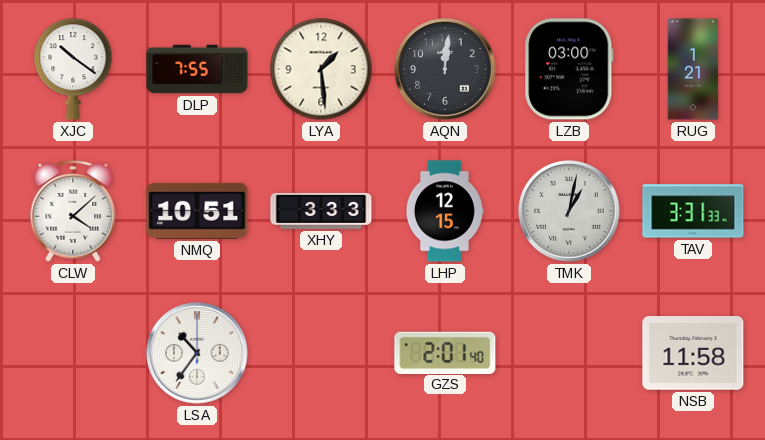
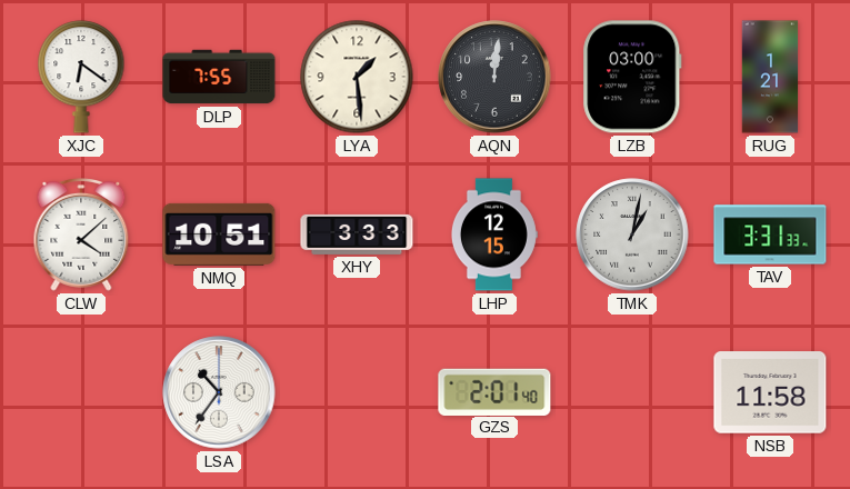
XJC: 10:21 -> 6:21 (81, 77)
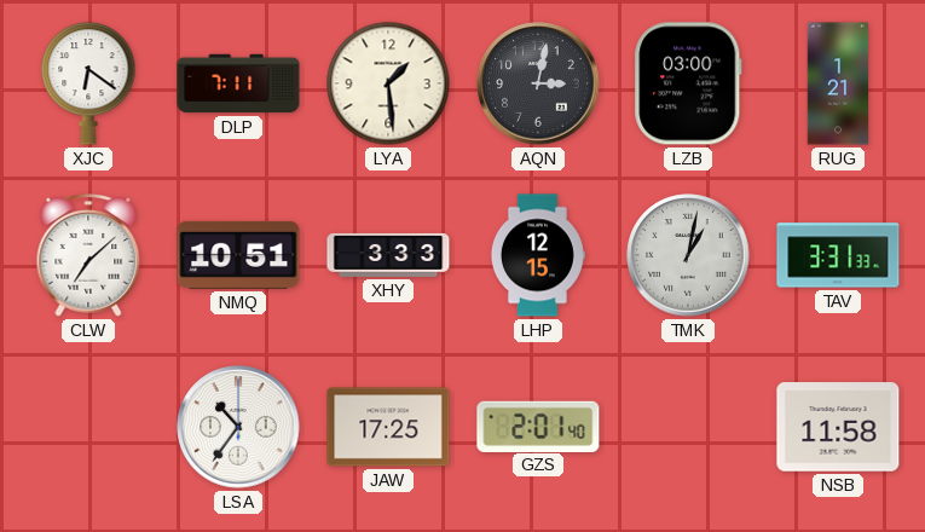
DLP: 7:55 -> 7:11 (238, 83)
AQN: 12:01 -> 3:02 (538, 83)
CLW: 4:08 -> 7:08 (88, 256)
JAW: none -> 17:25 (388, 427)
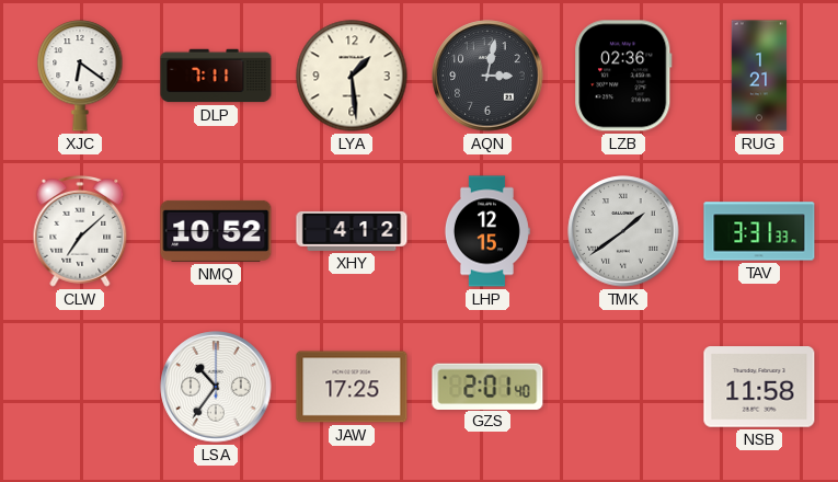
LZB: 03:00 -> 02:36 (623, 76)
NMQ: 10:51 -> 10:52 (216, 231)
XHY: 3:33 -> 4:12 (352, 231)
TMK: 1:02 -> 1:39 (623, 231)
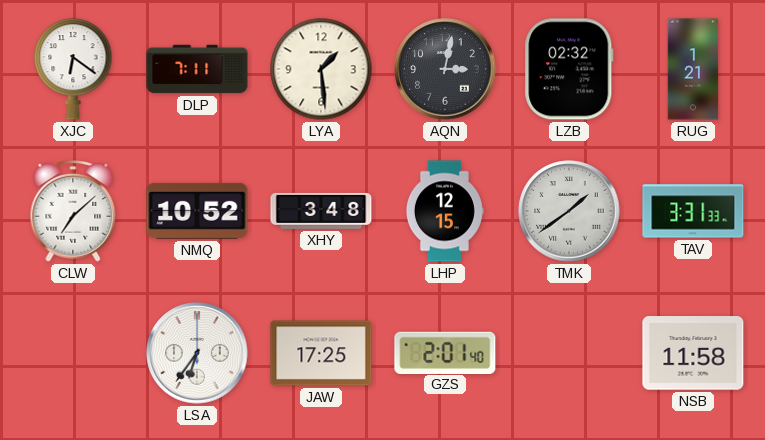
LZB: 02:36 -> 02:32 (569, 69)
XHY: 4:12 -> 3:48 (321, 211)
LSA: 10:36 -> 6:36 (197, 353)
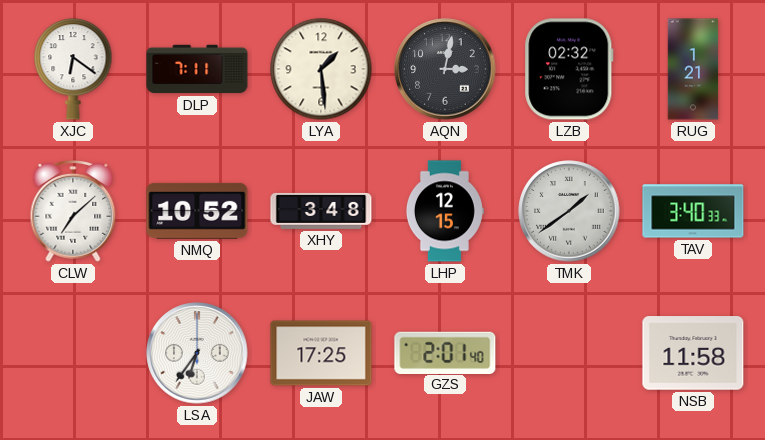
TAV: 3:31 -> 3:40 (693, 211)
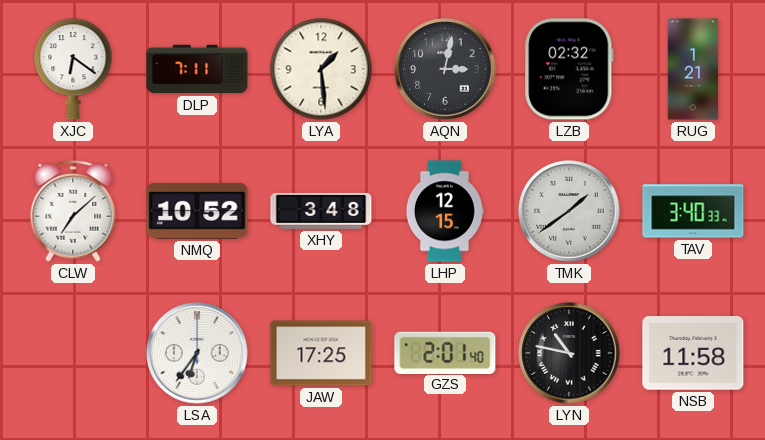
LYN: none -> 10:47 (569, 353)
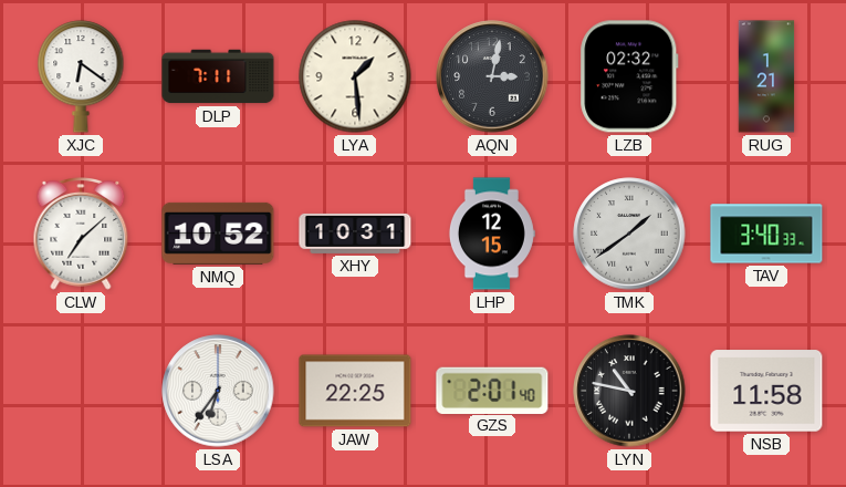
XHY: 3:48 -> 10:31 (355, 234)
JAW: 17:25 -> 22:25 (355, 391)
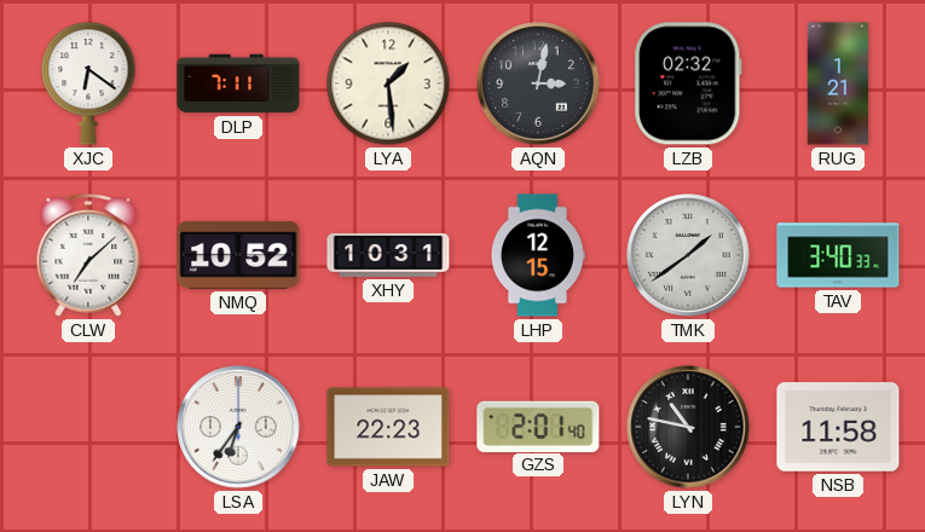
JAW: 22:25 -> 22:23 (388, 427)
